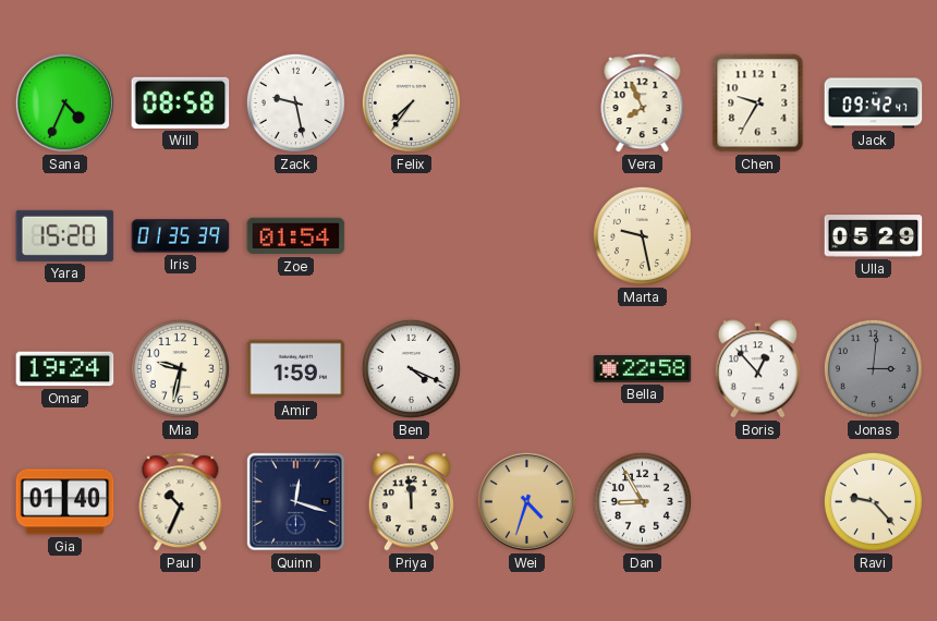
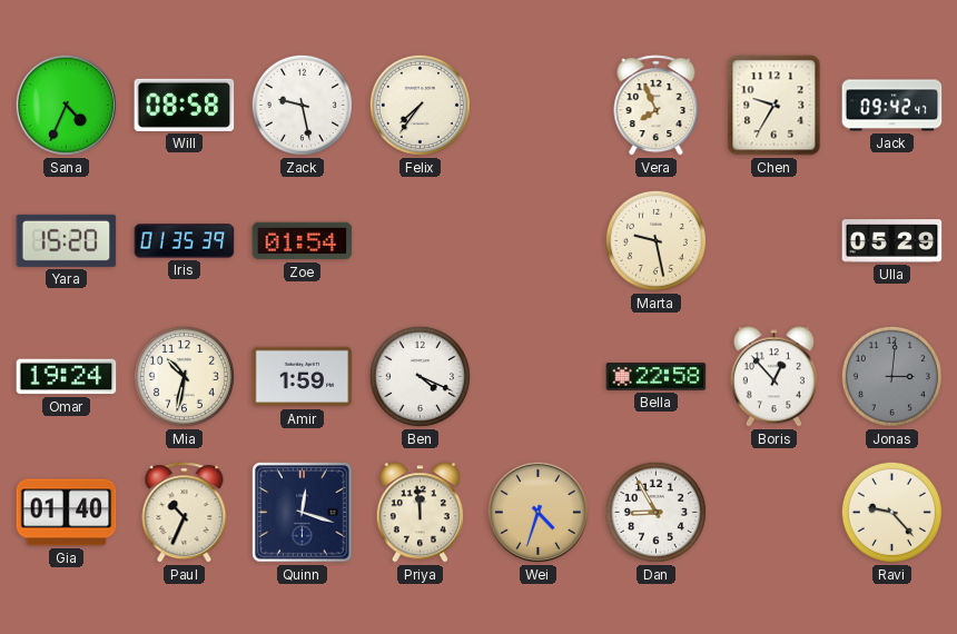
Mia: 9:32 -> 10:32 (184, 376)
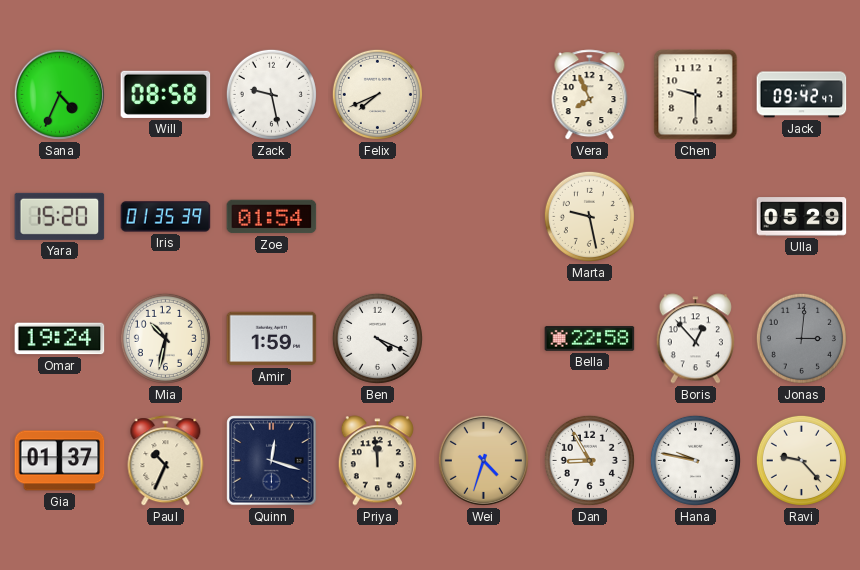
Felix: 7:36 -> 7:41 (377, 94)
Chen: 9:35 -> 9:30 (696, 95)
Gia: 01:40 -> 01:37 (60, 461)
Hana: none -> 9:47 (695, 460)
